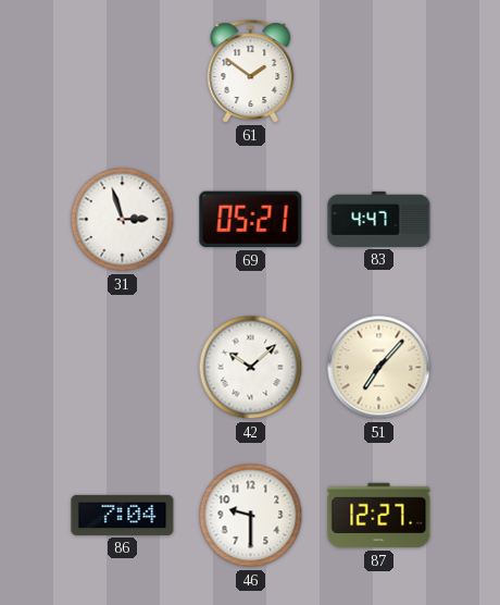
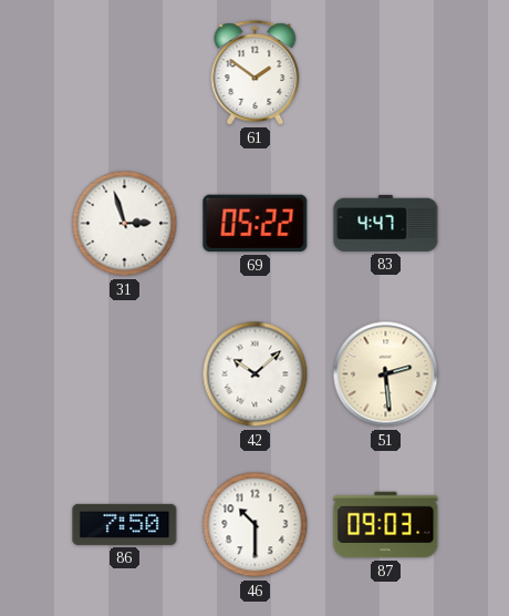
69: 05:21 -> 05:22 (256, 224)
51: 7:07 -> 2:29 (386, 374)
86: 7:04 -> 7:50 (125, 524)
46: 9:30 -> 10:30 (256, 525)
87: 12:27 -> 09:03 (386, 525)
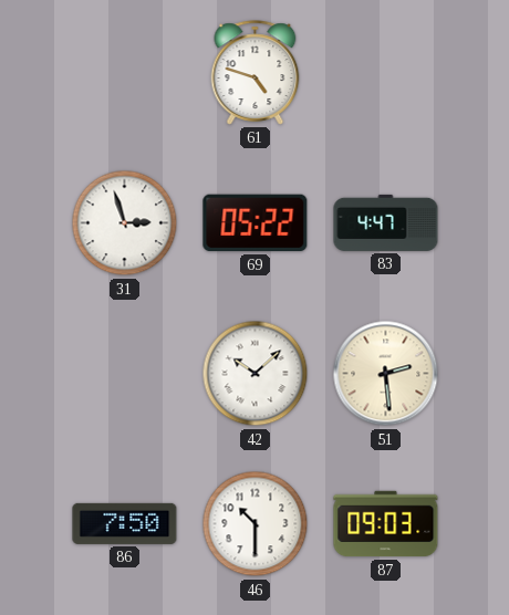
61: 1:51 -> 4:48 (256, 73)
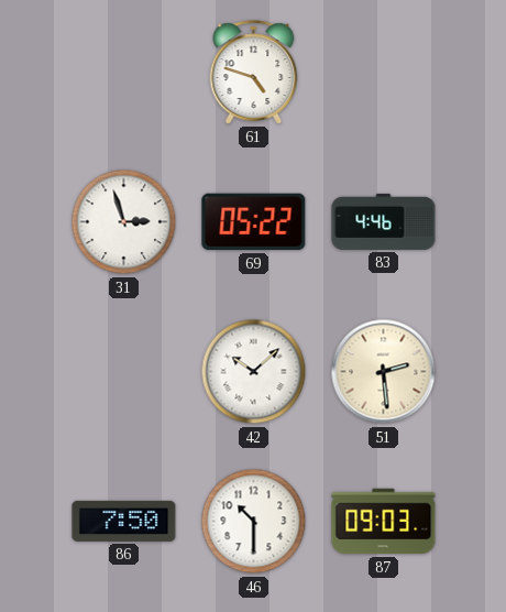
83: 4:47 -> 4:46 (384, 221)
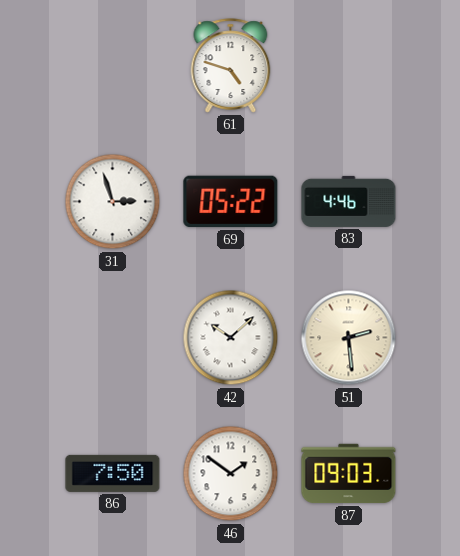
46: 10:30 -> 1:51 (231, 474)
